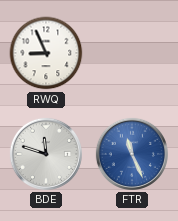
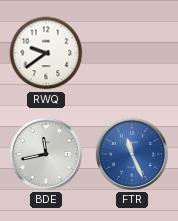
RWQ: 8:56 -> 9:39 (46, 53)
BDE: 11:48 -> 11:43 (46, 154)
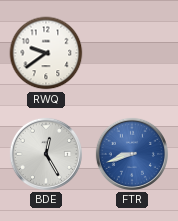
BDE: 11:43 -> 12:25 (46, 154)
FTR: 11:26 -> 8:42 (132, 154)
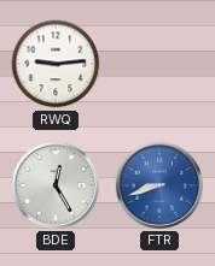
RWQ: 9:39 -> 9:14 (56, 64)
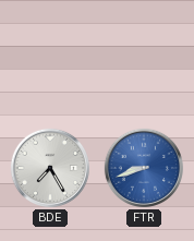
RWQ: 9:14 -> none (56, 64)
BDE: 12:25 -> 7:25 (50, 168)
